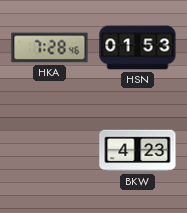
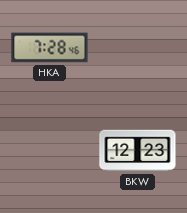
HSN: 01:53 -> none (138, 48)
BKW: 4:23 -> 12:23 (138, 151)
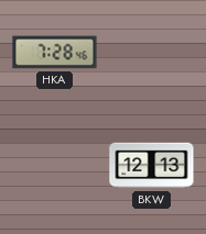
BKW: 12:23 -> 12:13 (152, 166)
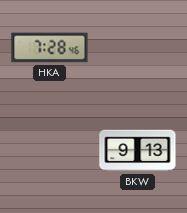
BKW: 12:13 -> 9:13 (138, 151)
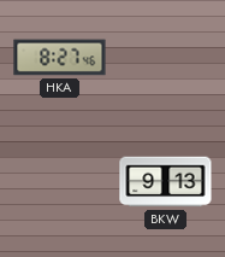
HKA: 7:28 -> 8:27 (60, 58)
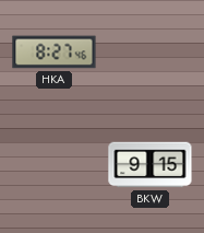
BKW: 9:13 -> 9:15 (151, 165)
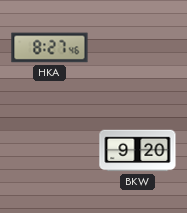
BKW: 9:15 -> 9:20 (138, 151)
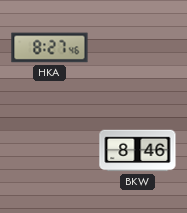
BKW: 9:20 -> 8:46 (138, 151)
